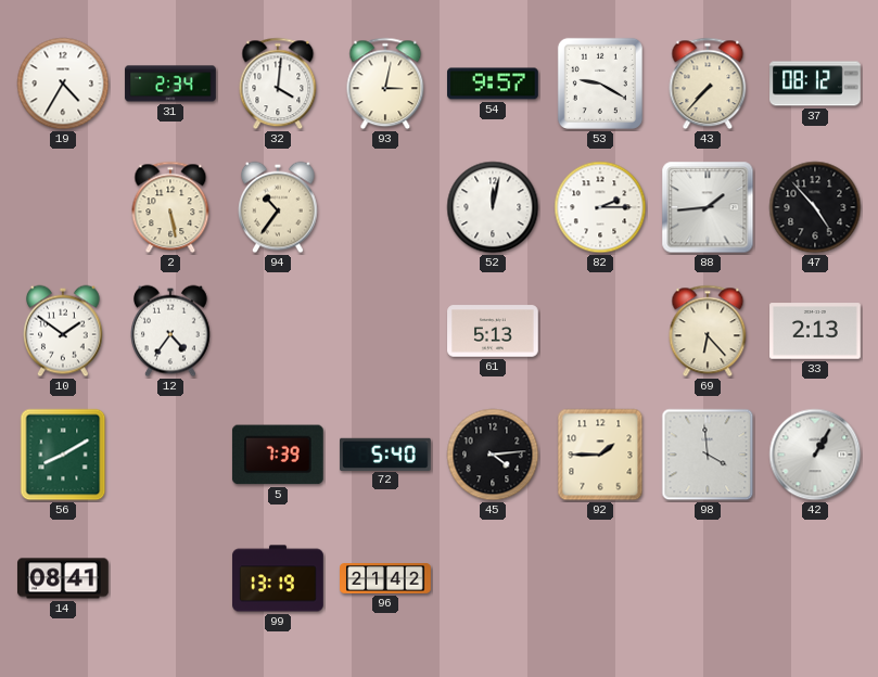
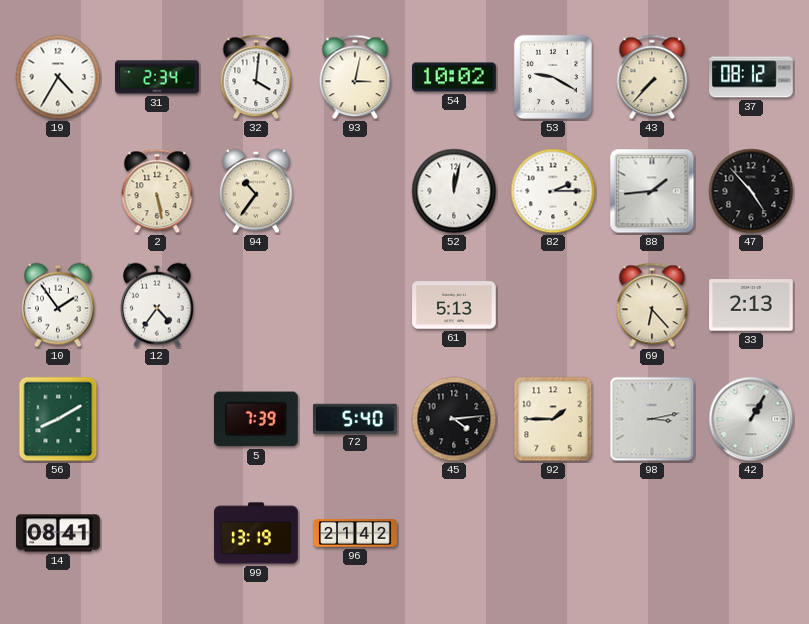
54: 9:57 -> 10:02 (455, 77)
10: 1:51 -> 1:54 (59, 305)
98: 3:59 -> 3:13 (652, 419)
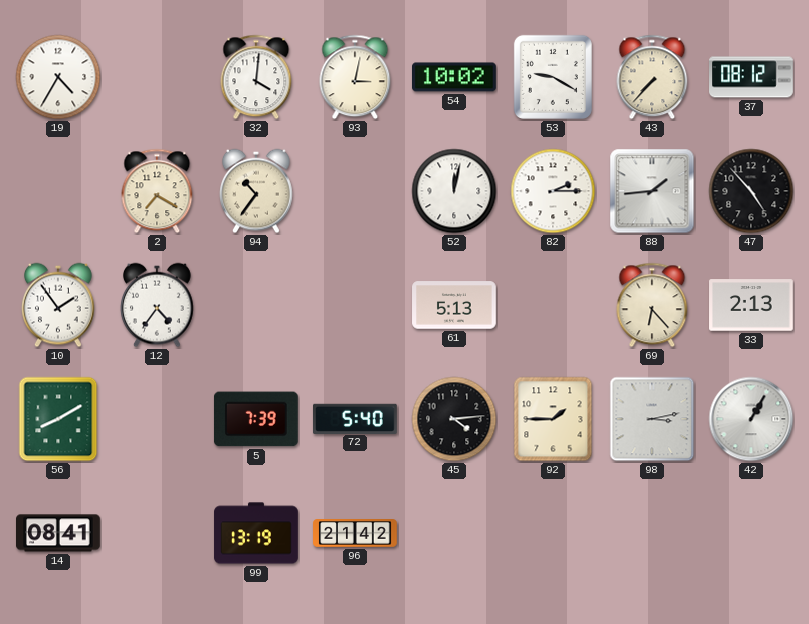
31: 2:34 -> none (157, 77)
2: 5:28 -> 7:20 (157, 191)
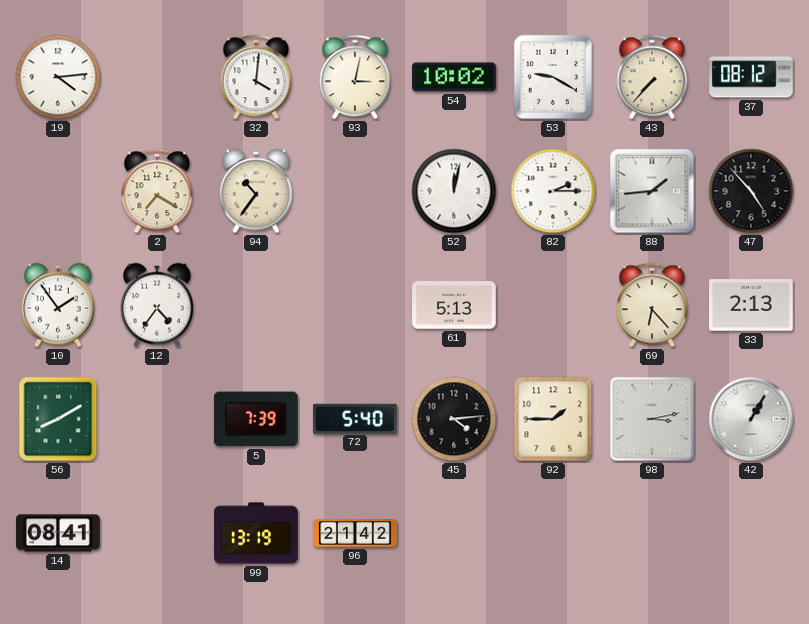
19: 4:35 -> 4:14 (58, 77)
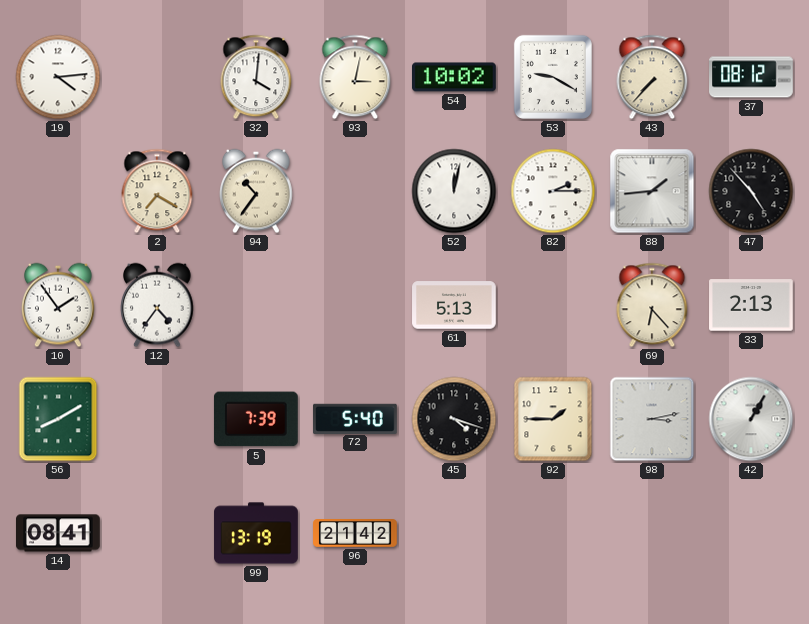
45: 4:14 -> 4:18 (454, 419)
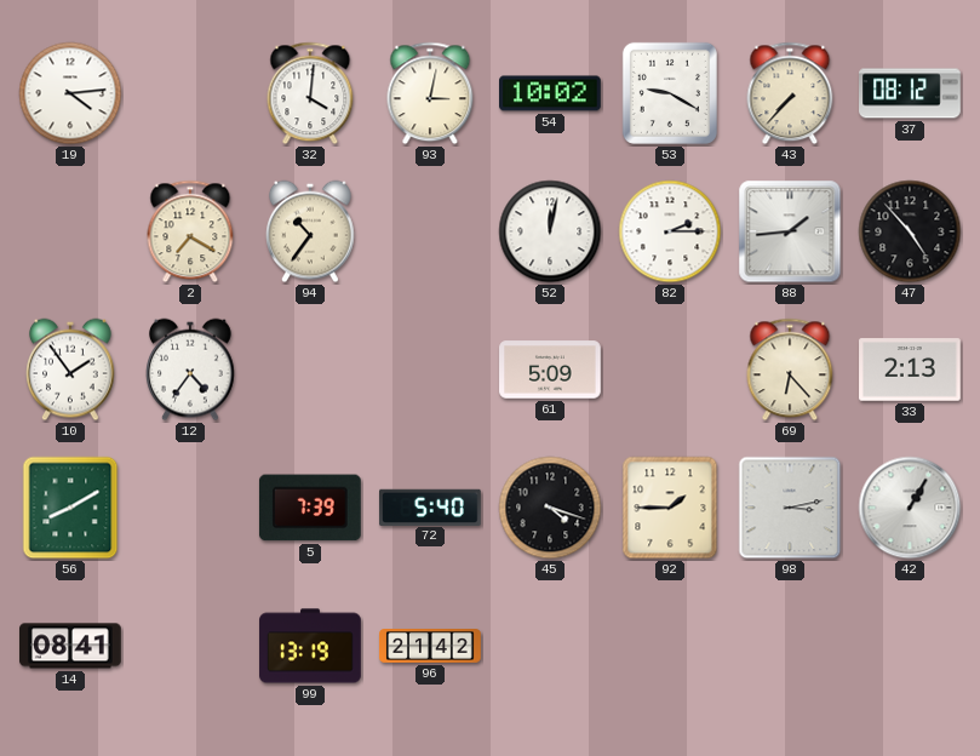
61: 5:13 -> 5:09 (550, 370)
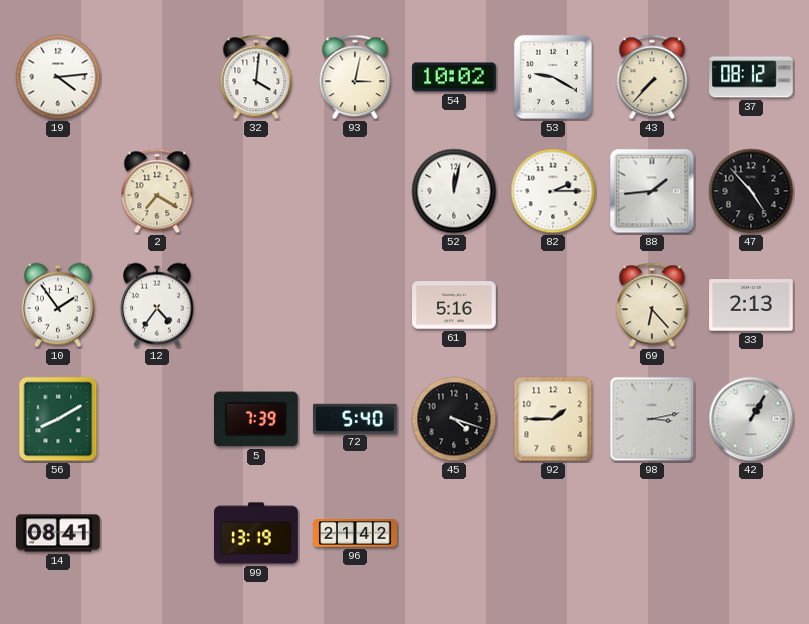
94: 10:36 -> none (311, 231)
61: 5:09 -> 5:16 (454, 305)
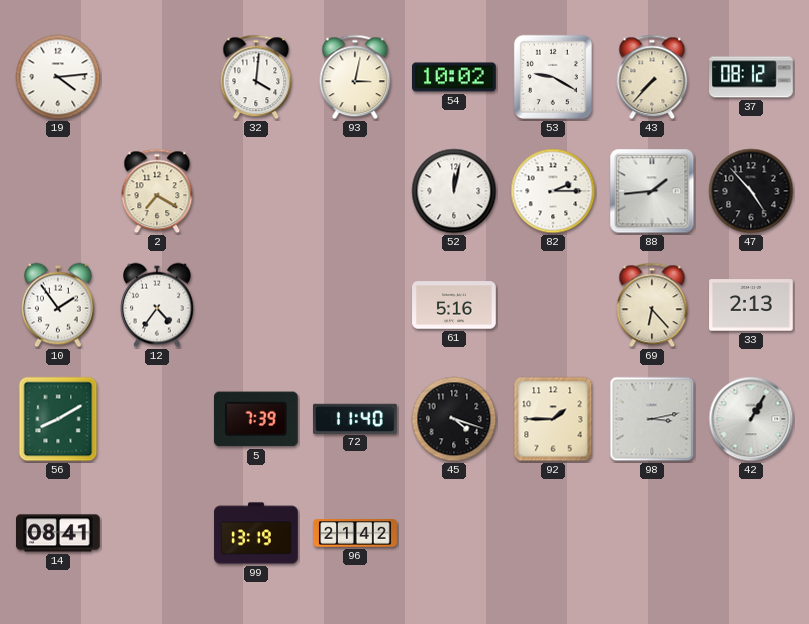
72: 5:40 -> 11:40 (356, 418)
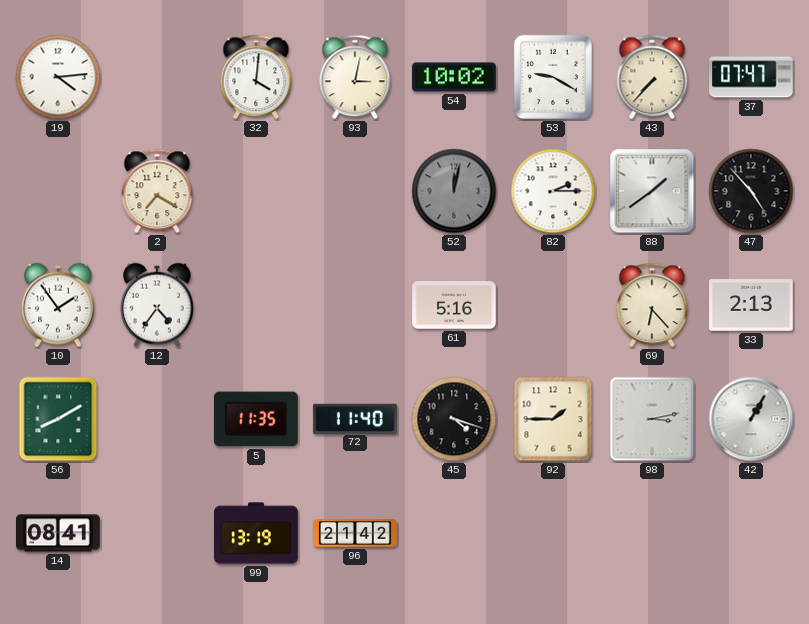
37: 08:12 -> 07:47 (751, 77)
52 dial: white -> grey (454, 191)
88: 1:44 -> 1:39 (652, 191)
5: 7:39 -> 11:35 (256, 419)
